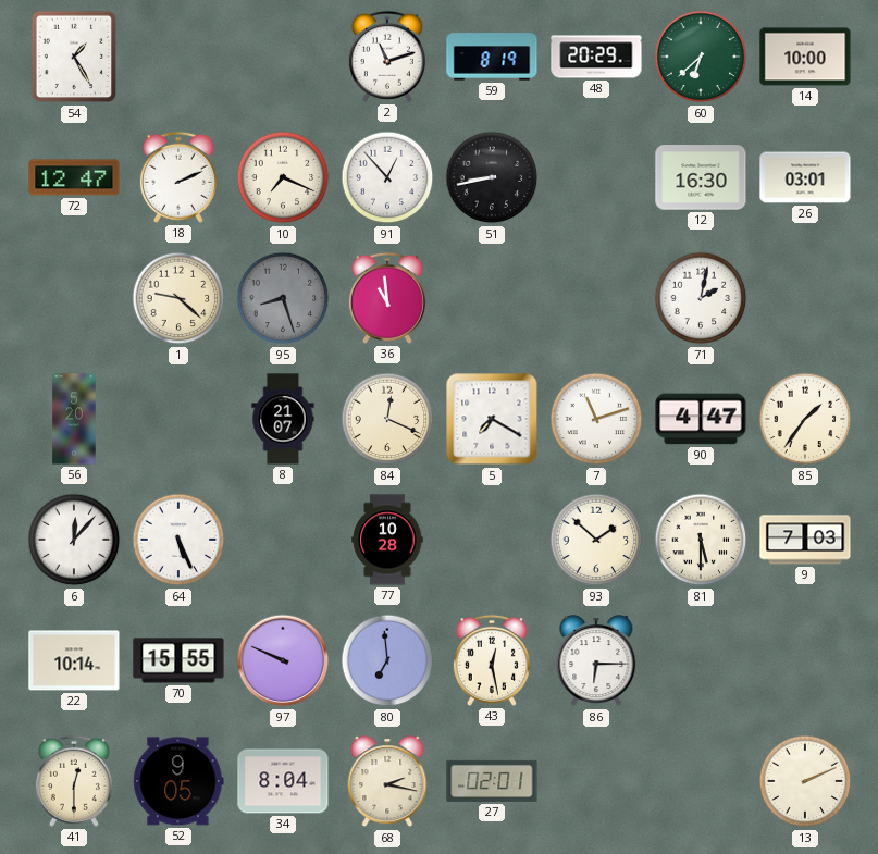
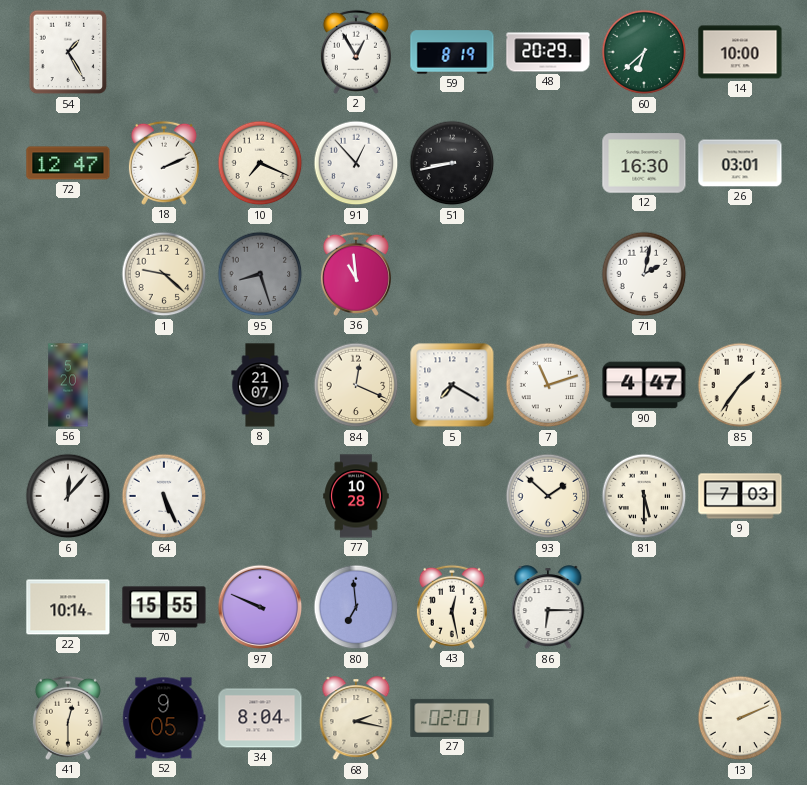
2: 11:12 -> 12:55 (356, 52)
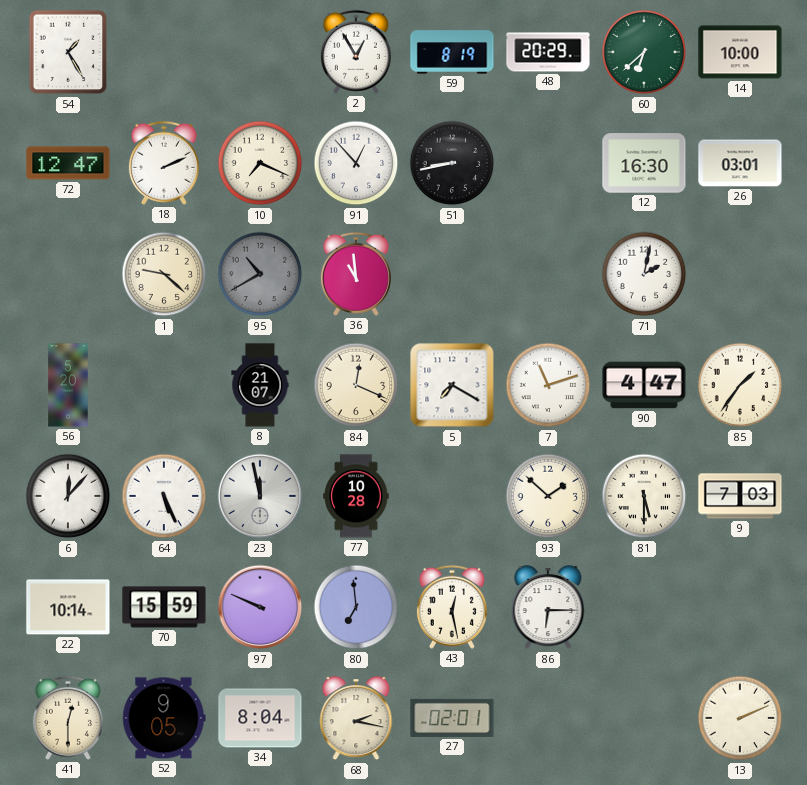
95: 8:27 -> 10:40 (260, 274)
23: none -> 11:58 (260, 496)
70: 15:55 -> 15:59 (164, 607)
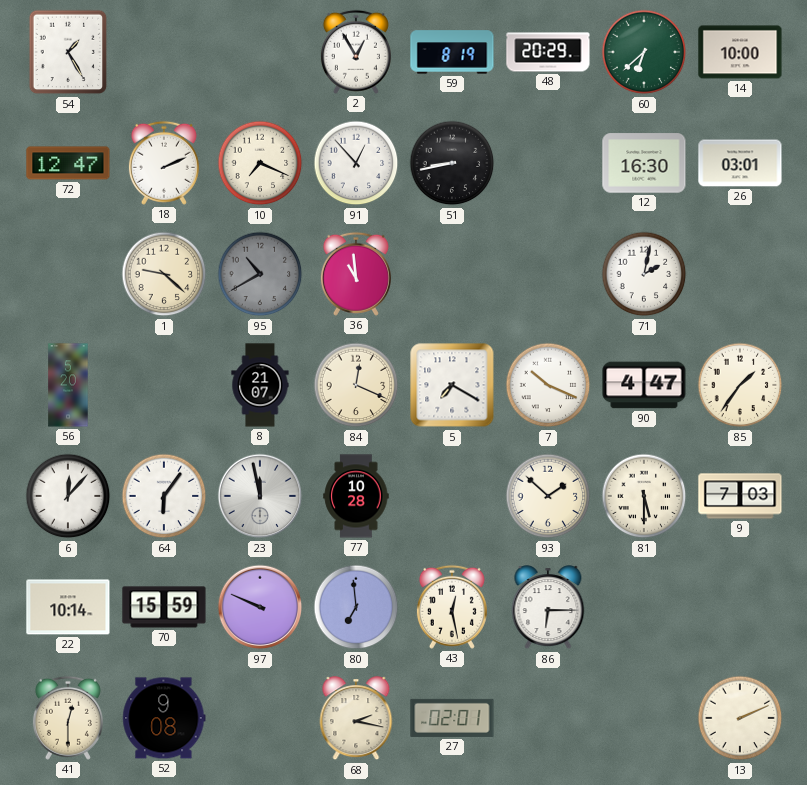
7: 11:12 -> 10:19 (548, 385)
64: 5:26 -> 6:06 (164, 496)
52: 9:05 -> 9:08 (164, 718)
34: 8:04 -> none (260, 718)
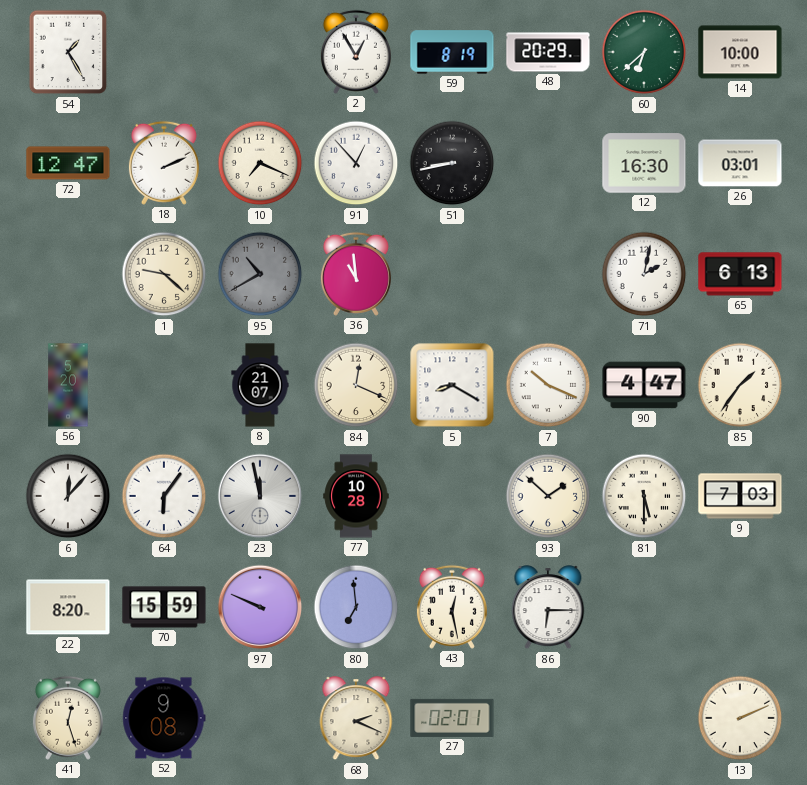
65: none -> 6:13 (740, 274)
5: 7:20 -> 8:20 (452, 385)
22: 10:14 -> 8:20 (68, 607)
41: 12:30 -> 12:27 (68, 718)
68: 2:17 -> 2:19 (356, 719)
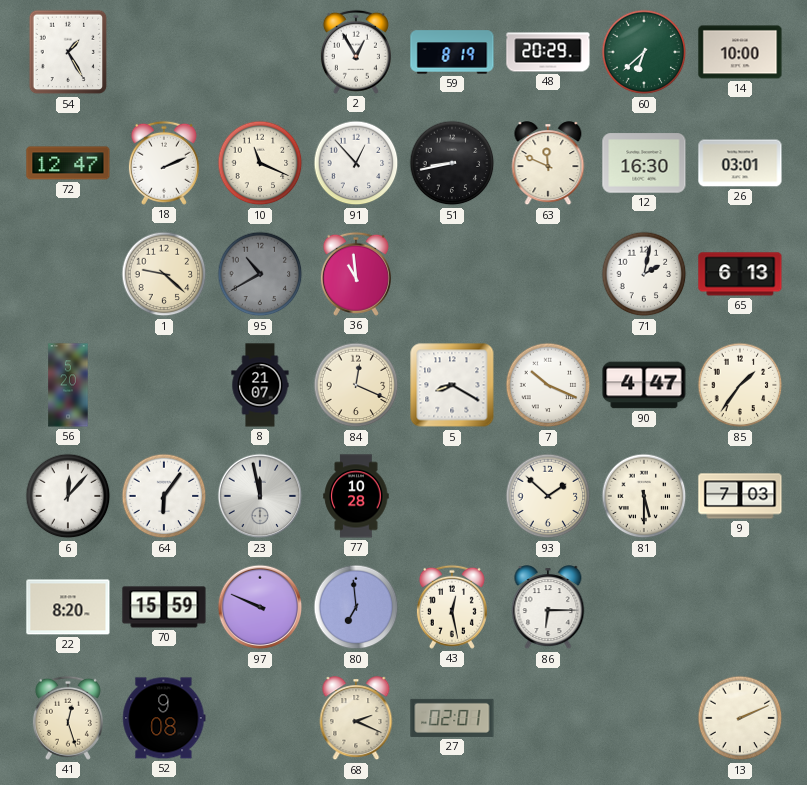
10: 7:19 -> 11:19 (260, 163)
63: none -> 11:49 (548, 164)
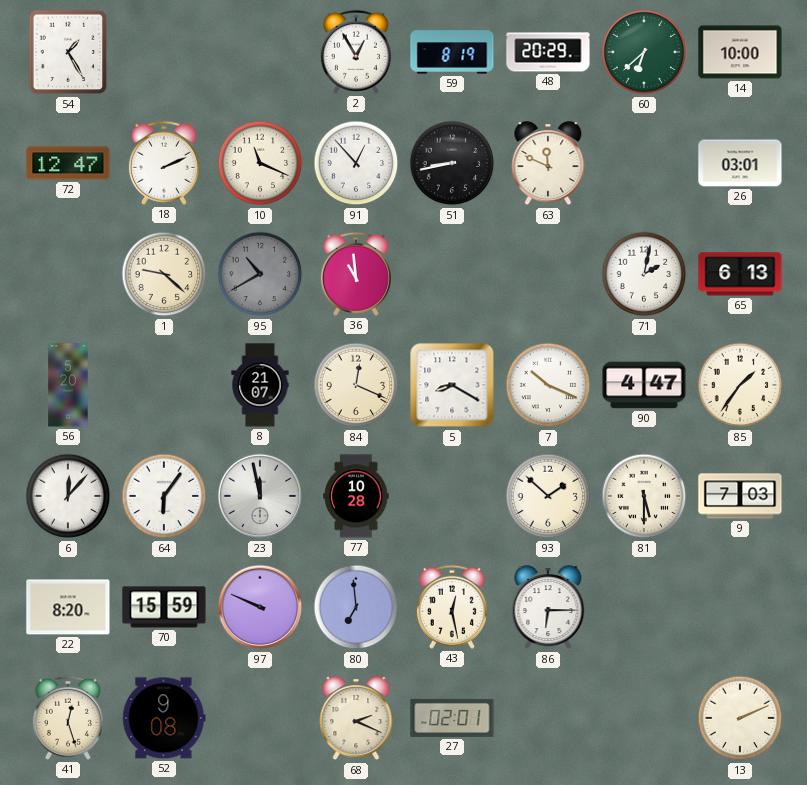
12: 16:30 -> none (644, 163)
